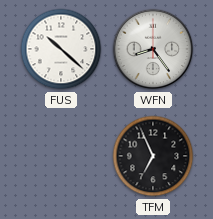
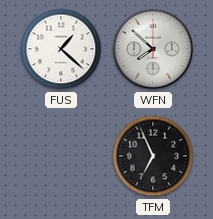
FUS: 10:22 -> 1:22 (61, 49)
WFN: 8:24 -> 7:52 (153, 49)
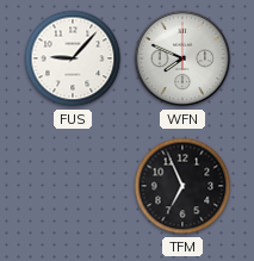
FUS: 1:22 -> 9:07 (73, 58)
WFN: 7:52 -> 7:49 (182, 58)
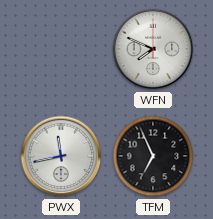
FUS: 9:07 -> none (73, 58)
PWX: none -> 11:43 (61, 156)
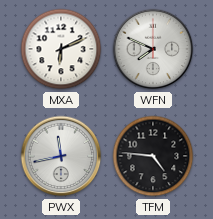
MXA: none -> 6:11 (61, 49)
TFM: 6:56 -> 4:46 (153, 156)
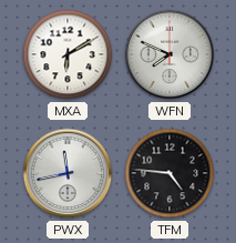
MXA: 6:11 -> 6:10 (68, 54)
